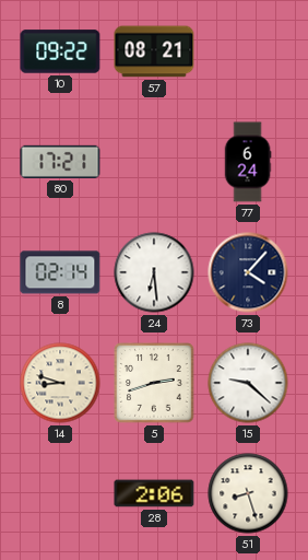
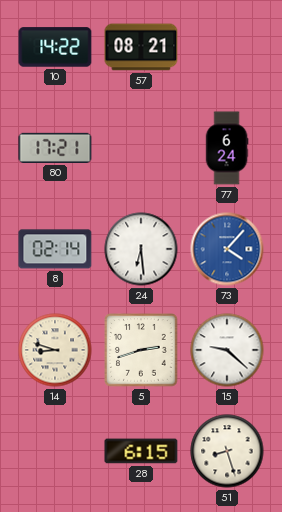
10: 09:22 -> 14:22 (55, 47)
73 dial: navy -> blue (227, 249)
28: 2:06 -> 6:15 (141, 451)
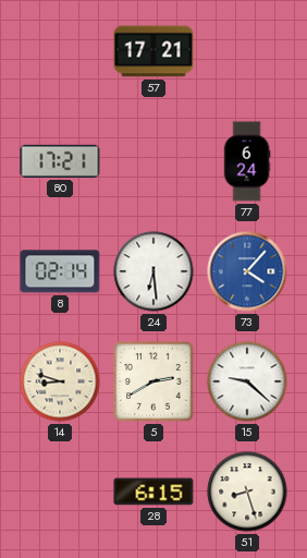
10: 14:22 -> none (55, 47)
57: 08:21 -> 17:21 (153, 51)
5: 2:42 -> 2:40 (153, 381)
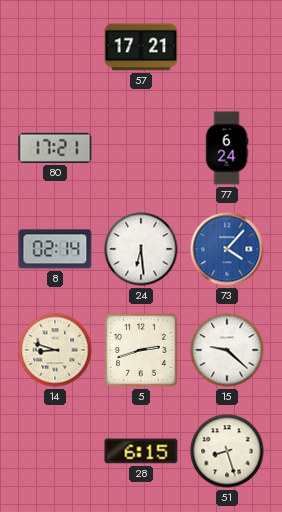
5: 2:40 -> 2:42 (141, 350)
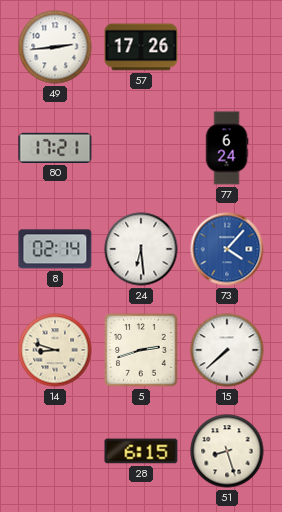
49: none -> 2:44 (55, 47)
57: 17:21 -> 17:26 (141, 47)
15: 9:22 -> 7:38 (227, 350)
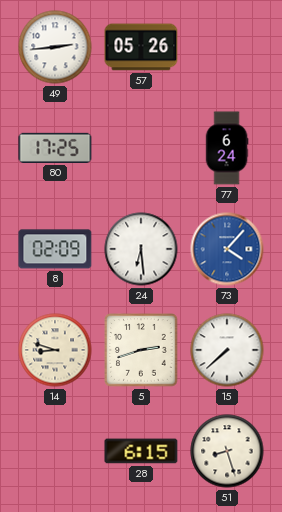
57: 17:26 -> 05:26 (141, 47)
80: 17:21 -> 17:25 (55, 148)
8: 02:14 -> 02:09 (55, 249)
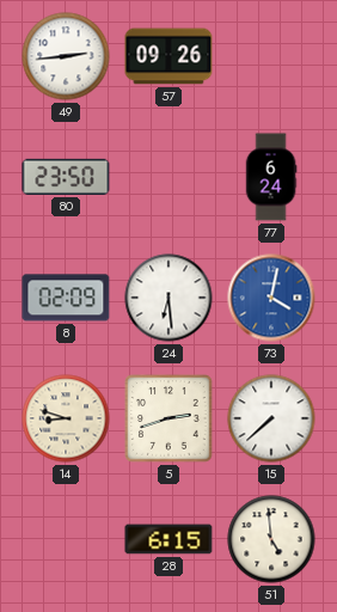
57: 05:26 -> 09:26 (168, 56)
80: 17:25 -> 23:50 (66, 177)
73: 4:07 -> 4:02 (271, 298)
51: 8:27 -> 4:59 (271, 539)
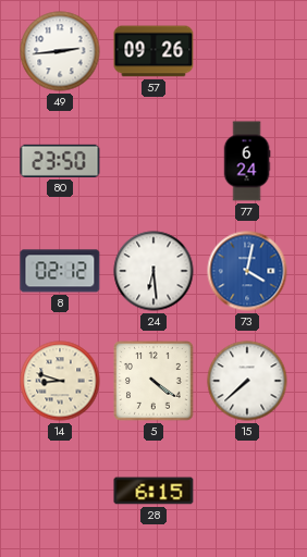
8: 02:09 -> 02:12 (60, 271)
5: 2:42 -> 4:21 (153, 381)
51: 4:59 -> none (271, 539)
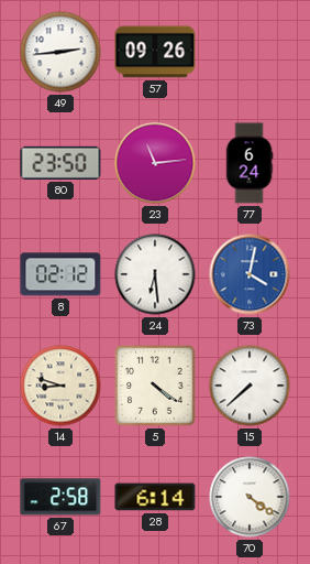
23: none -> 11:14 (155, 163)
67: none -> 2:58 (60, 497)
28: 6:15 -> 6:14 (155, 497)
70: none -> 4:21 (250, 497)
